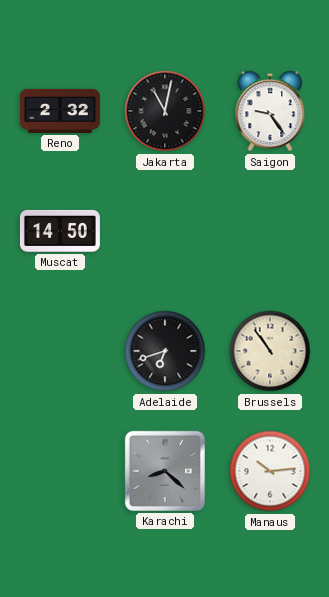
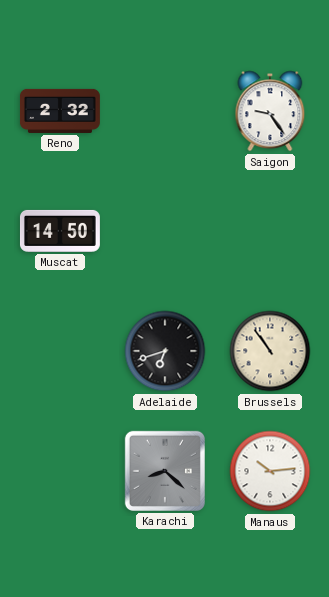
Jakarta: 11:02 -> none (165, 111)
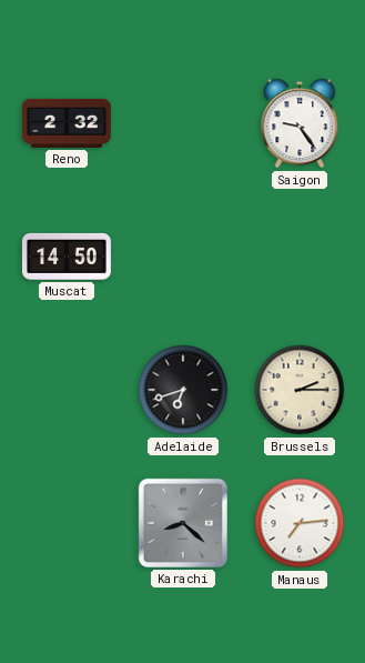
Brussels: 10:54 -> 2:15 (300, 390)
Manaus: 10:14 -> 7:14 (300, 523)
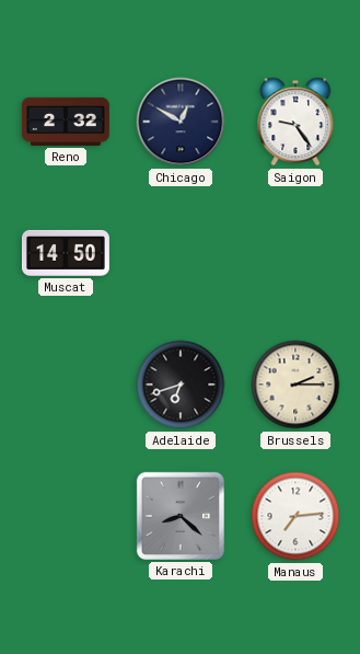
Chicago: none -> 12:50 (181, 122)
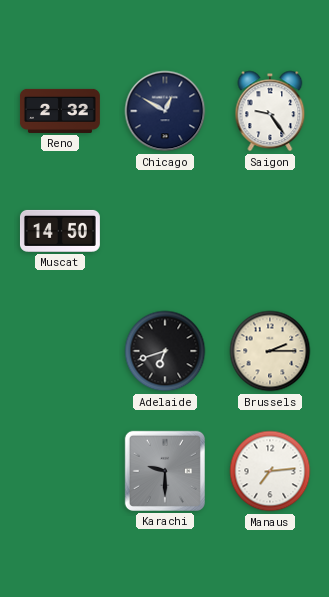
Karachi: 8:22 -> 9:30 (165, 471)
